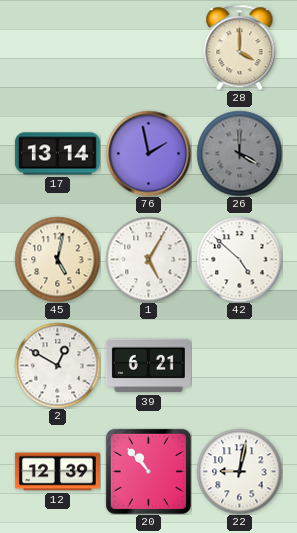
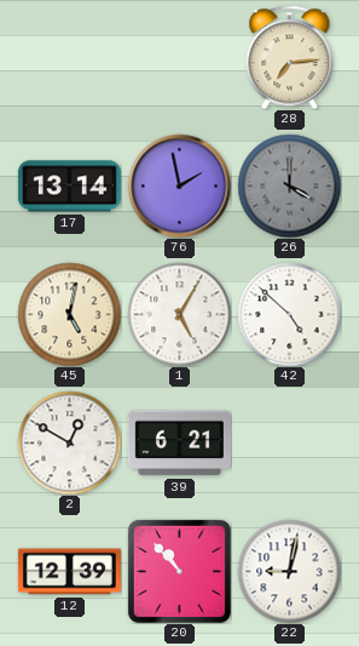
28: 4:00 -> 7:14 (290, 57)
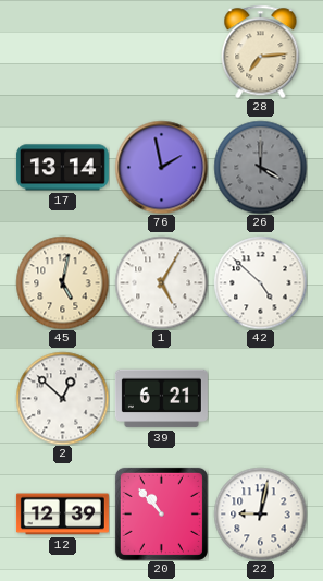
2: 12:50 -> 12:52 (62, 398)
